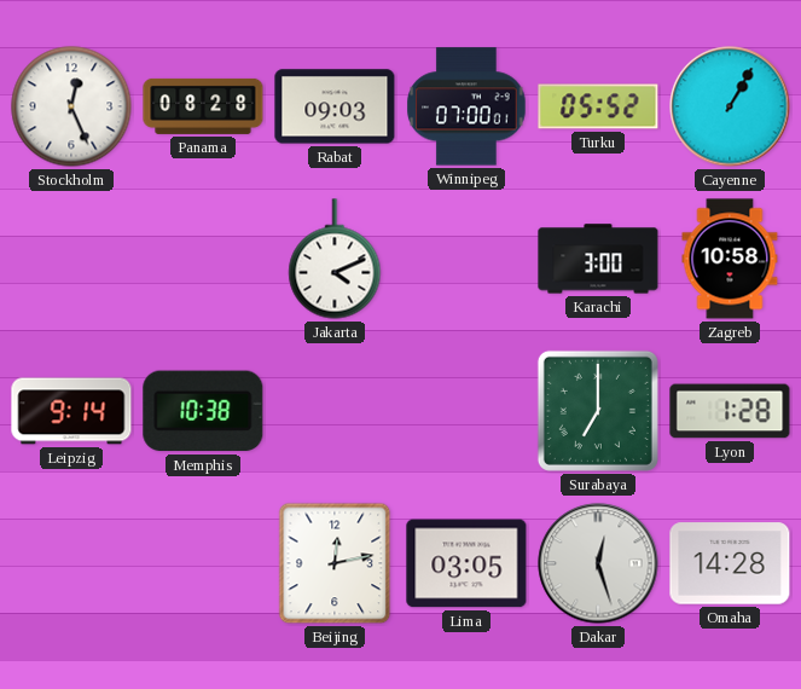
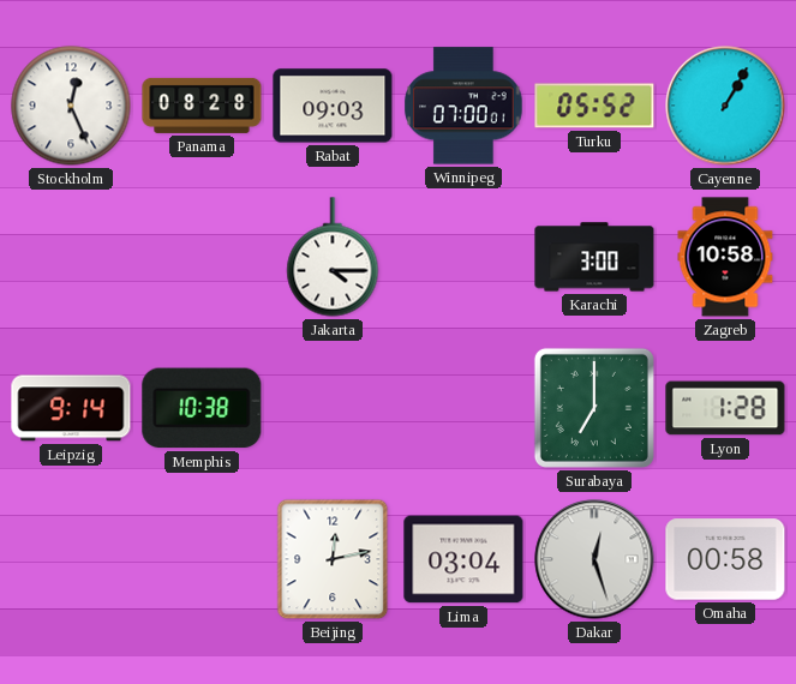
Jakarta: 4:11 -> 4:15 (333, 257)
Lima: 03:05 -> 03:04 (463, 559)
Omaha: 14:28 -> 00:58 (725, 559)
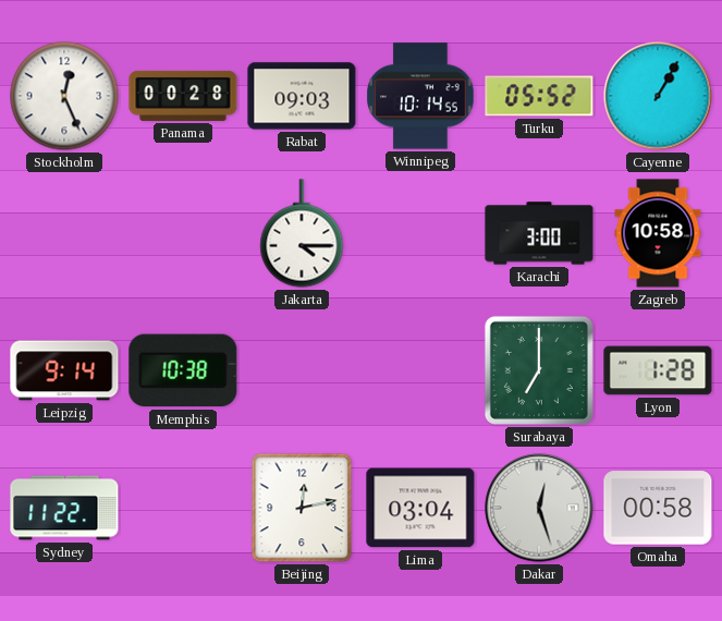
Panama: 08:28 -> 00:28 (183, 96)
Winnipeg: 07:00 -> 10:14 (420, 96)
Sydney: none -> 11:22 (64, 508)
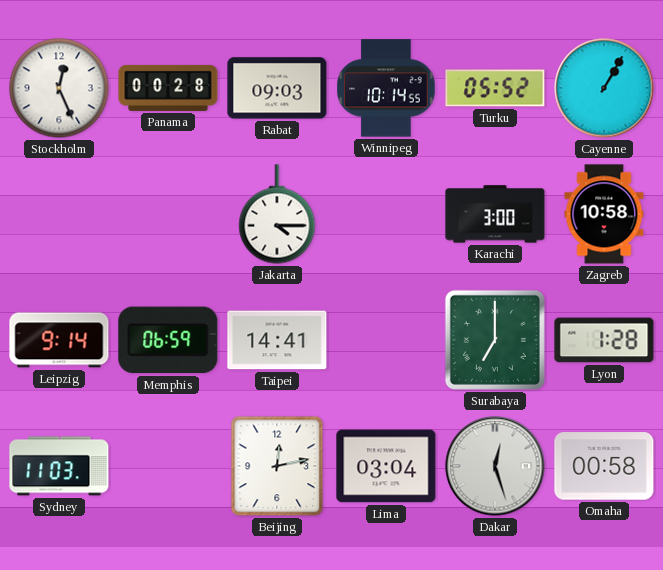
Memphis: 10:38 -> 06:59 (168, 340)
Taipei: none -> 14:41 (277, 340)
Sydney: 11:22 -> 11:03 (59, 466)
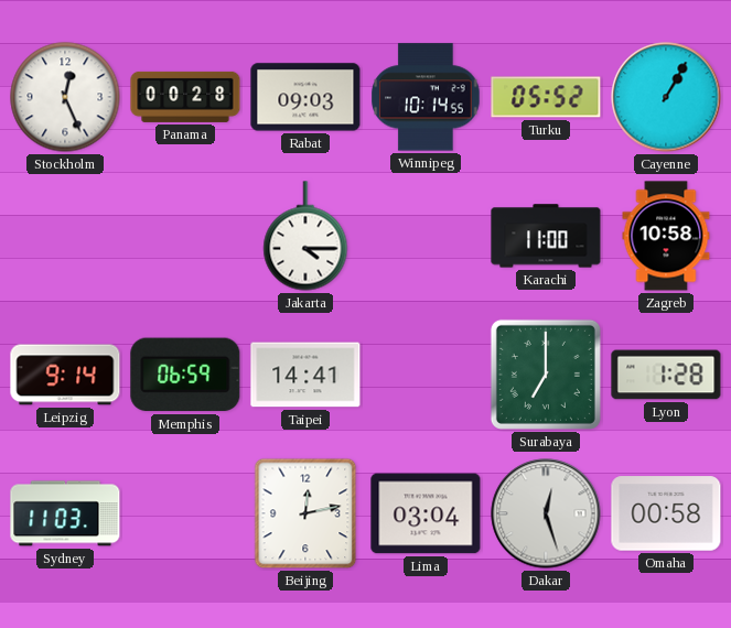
Karachi: 3:00 -> 11:00 (546, 236)
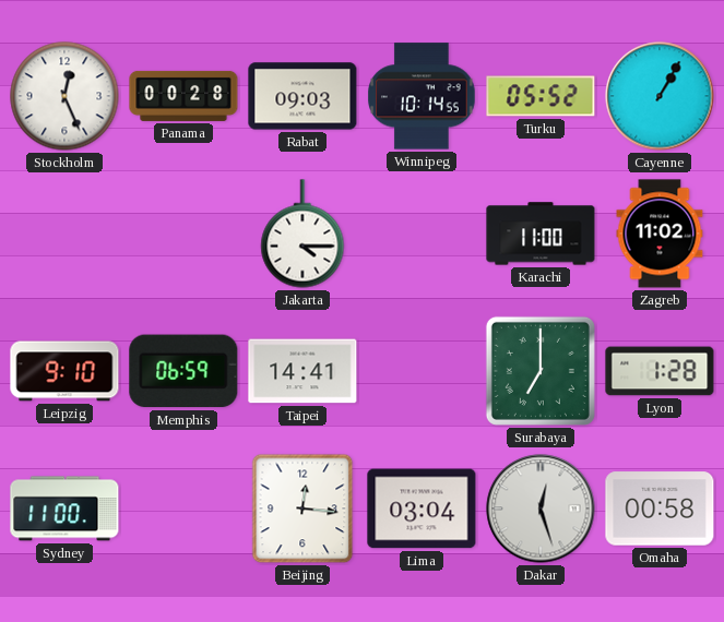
Zagreb: 10:58 -> 11:02 (660, 234)
Leipzig: 9:14 -> 9:10 (64, 371)
Sydney: 11:03 -> 11:00 (64, 509)
Beijing: 12:13 -> 12:16 (302, 509)
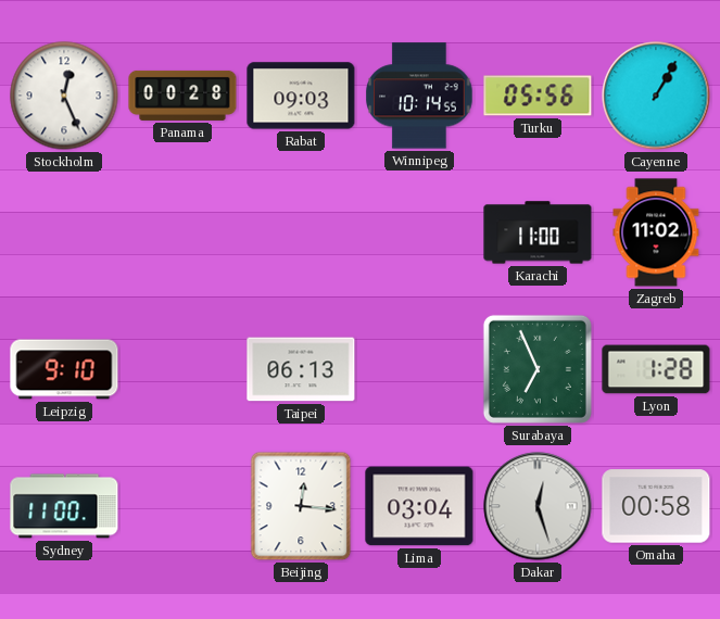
Turku: 05:52 -> 05:56 (538, 96)
Jakarta: 4:15 -> none (302, 234)
Memphis: 06:59 -> none (183, 371)
Taipei: 14:41 -> 06:13 (301, 369)
Surabaya: 7:00 -> 6:56 (538, 369)
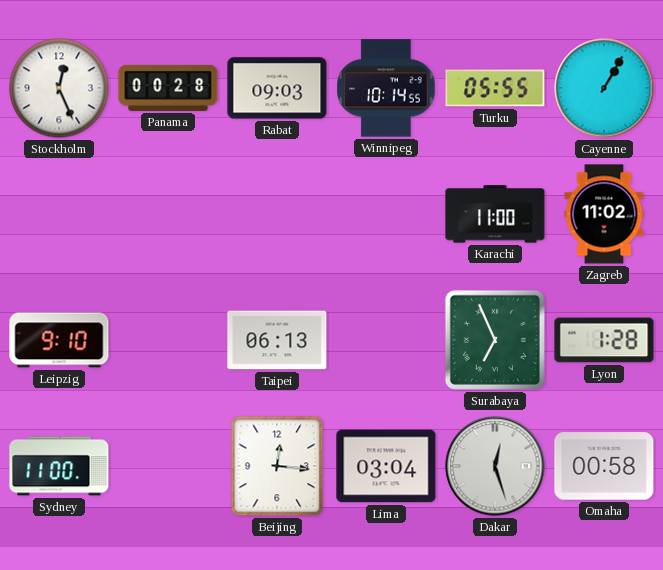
Turku: 05:56 -> 05:55 (495, 88)
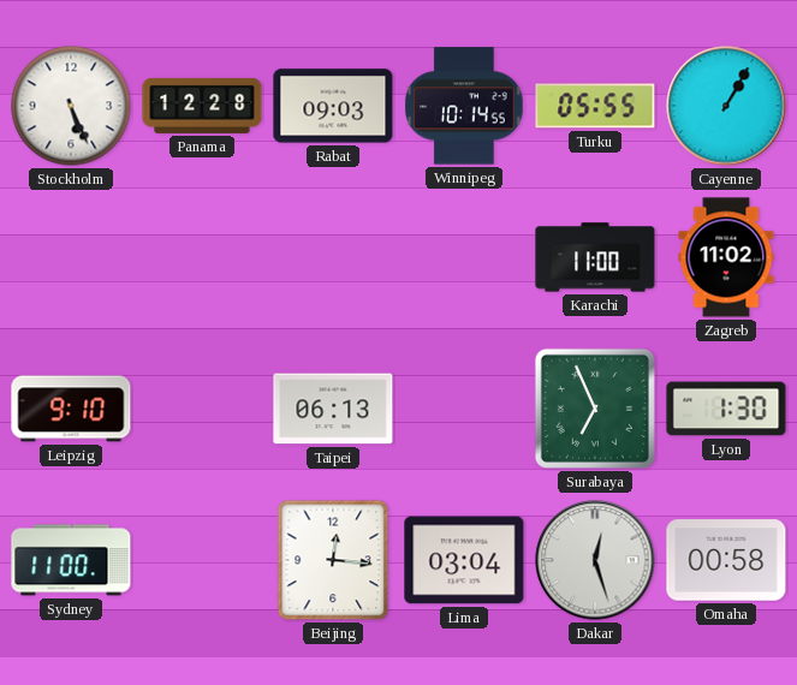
Stockholm: 12:26 -> 5:26 (71, 106)
Panama: 00:28 -> 12:28 (202, 106)
Lyon: 1:28 -> 1:30 (726, 409)
